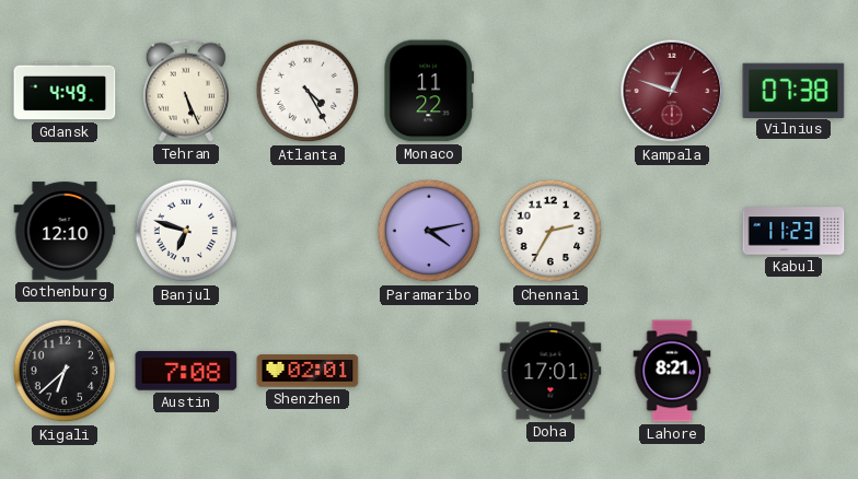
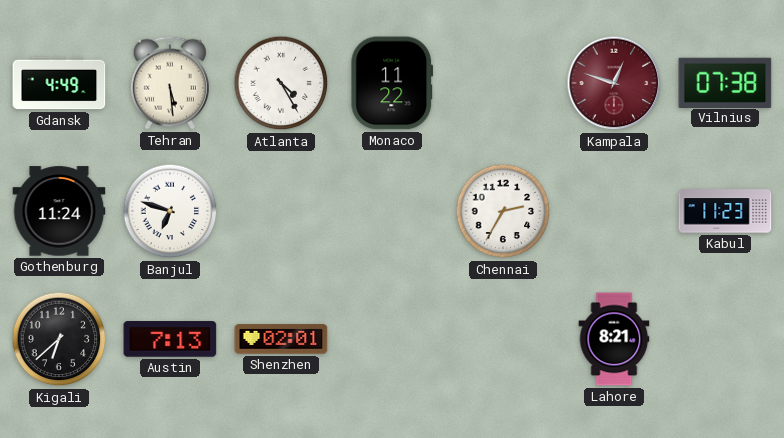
Tehran: 5:26 -> 5:29 (170, 83)
Gothenburg: 12:10 -> 11:24 (59, 211)
Paramaribo: 4:13 -> none (429, 231)
Austin: 7:08 -> 7:13 (170, 339)
Doha: 17:01 -> none (550, 371)
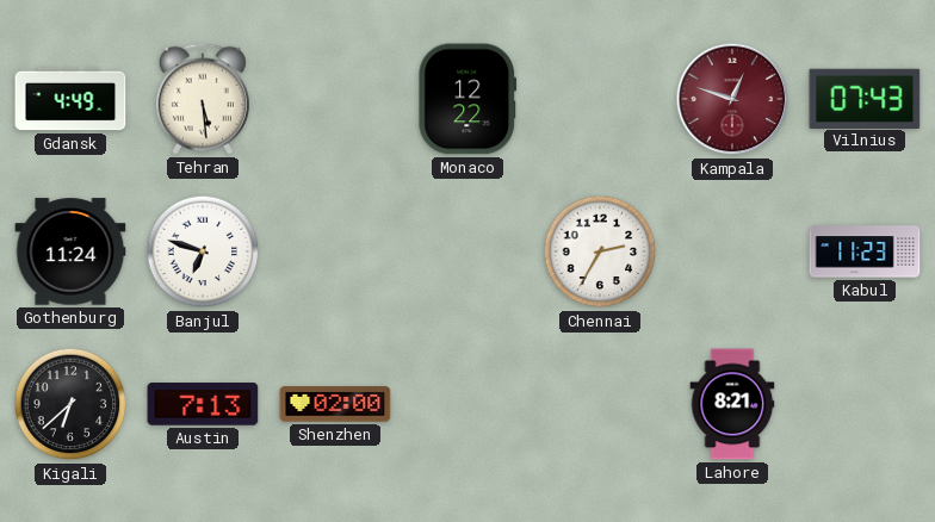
Atlanta: 4:25 -> none (281, 83)
Monaco: 11:22 -> 12:22 (467, 99)
Vilnius: 07:38 -> 07:43 (865, 98)
Shenzhen: 02:01 -> 02:00 (335, 404)
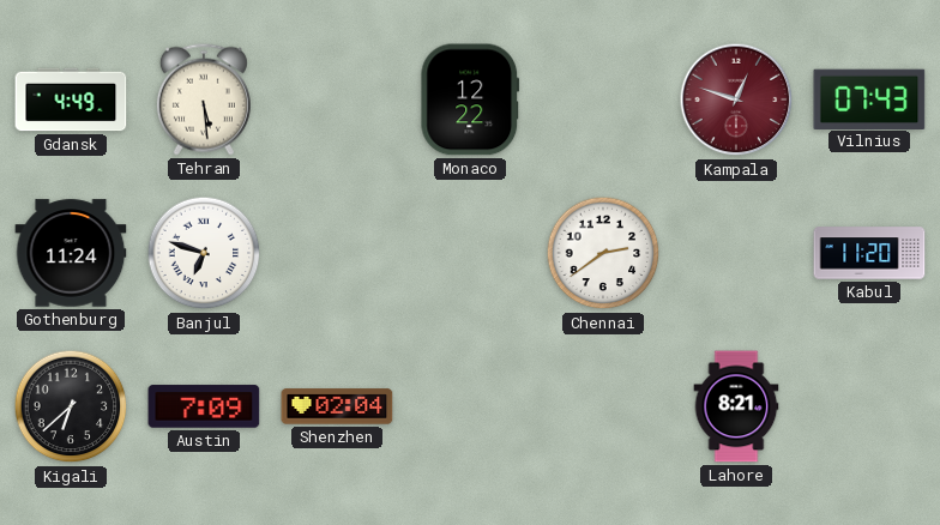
Chennai: 2:35 -> 2:39 (603, 253)
Kabul: 11:23 -> 11:20 (869, 253)
Austin: 7:13 -> 7:09 (204, 406)
Shenzhen: 02:00 -> 02:04 (337, 406)
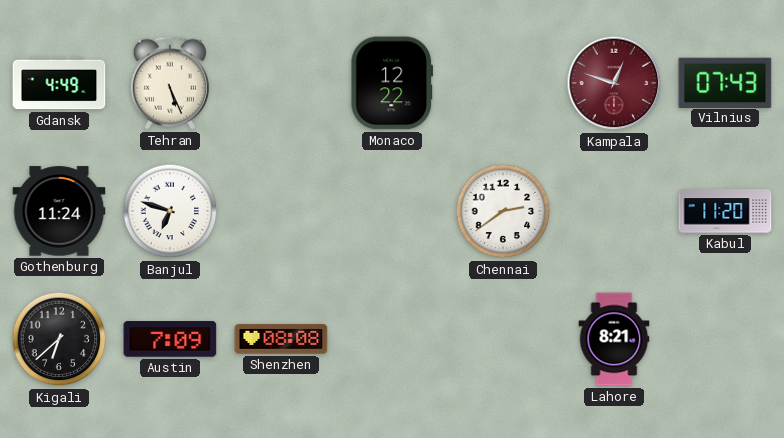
Tehran: 5:29 -> 5:26 (170, 83)
Shenzhen: 02:04 -> 08:08 (281, 339)
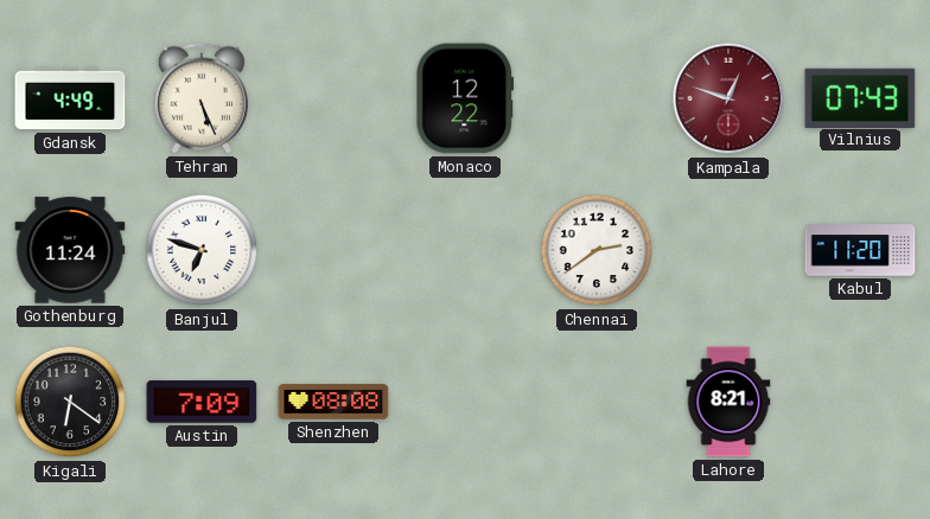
Kigali: 6:38 -> 6:21 (70, 402)
